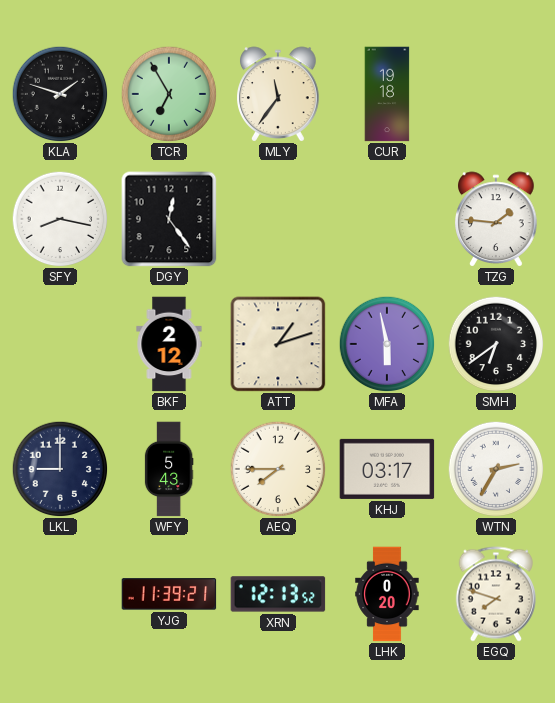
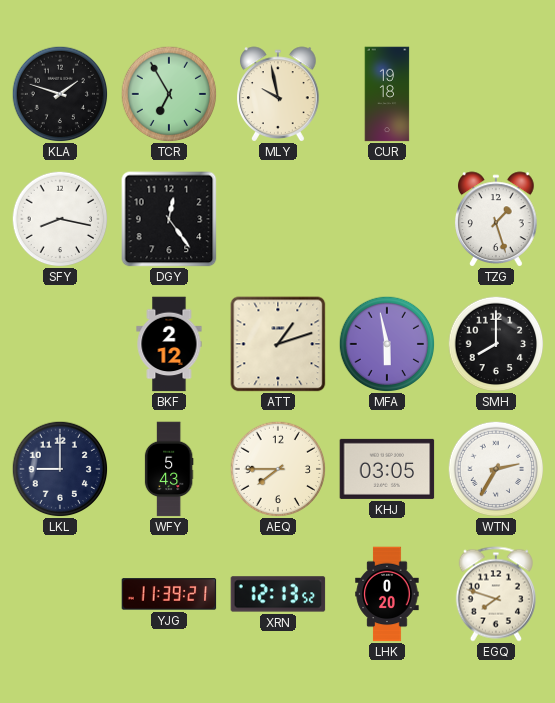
MLY: 11:36 -> 9:58 (279, 94)
TZG: 1:46 -> 1:27 (497, 219)
SMH: 6:39 -> 8:00 (496, 344)
KHJ: 03:17 -> 03:05 (387, 469)
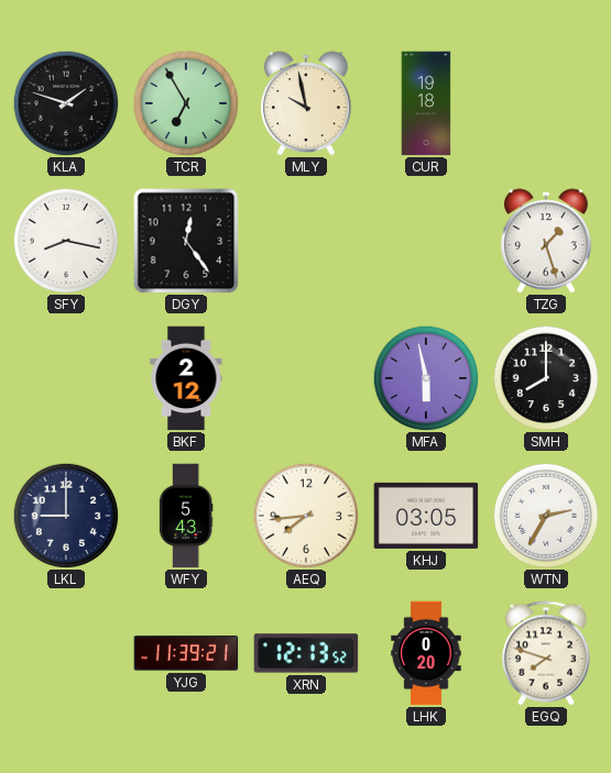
ATT: 1:12 -> none (278, 344)
AEQ: 7:45 -> 7:44 (306, 516)
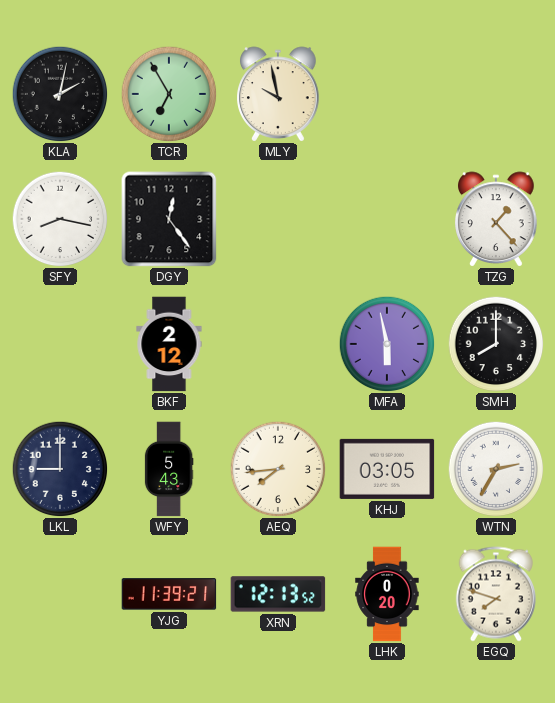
KLA: 1:48 -> 2:02 (60, 94)
CUR: 19:18 -> none (426, 103)
TZG: 1:27 -> 1:23 (497, 219)
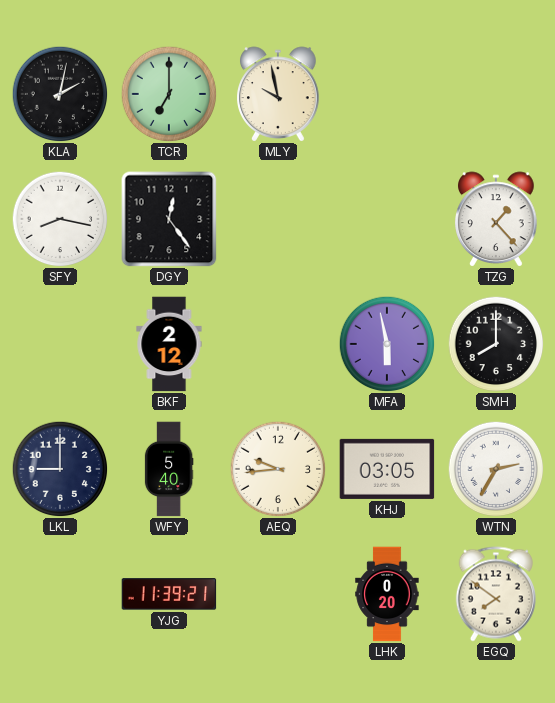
TCR: 6:55 -> 7:00 (169, 94)
WFY: 5:43 -> 5:40 (169, 469)
AEQ: 7:44 -> 9:44 (278, 469)
XRN: 12:13 -> none (278, 594)
EGQ: 7:48 -> 7:51 (496, 594)
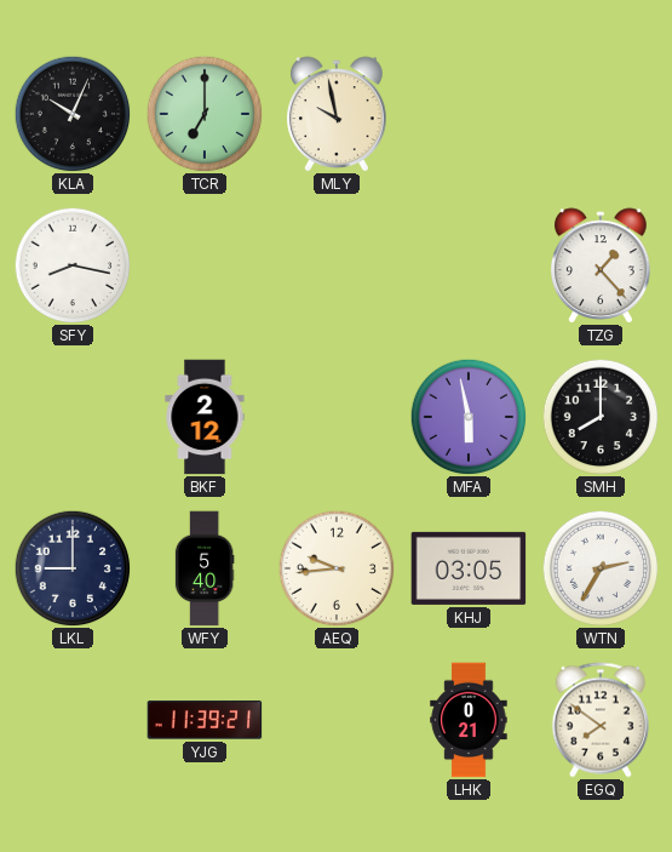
KLA: 2:02 -> 10:04 (73, 114)
DGY: 12:24 -> none (169, 219)
LHK: 0:20 -> 0:21 (469, 720)
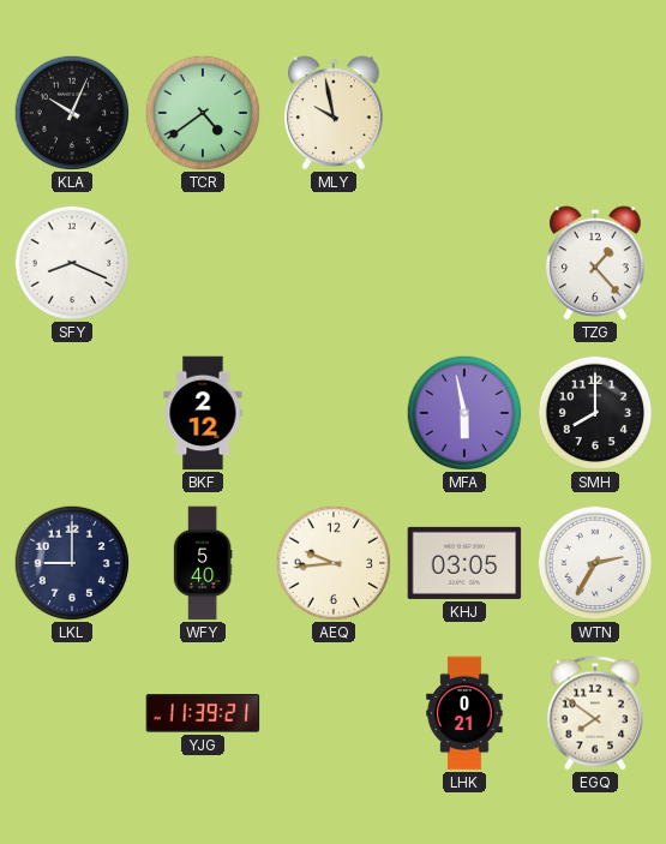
TCR: 7:00 -> 4:39 (203, 113)
SFY: 8:17 -> 8:19 (72, 263)
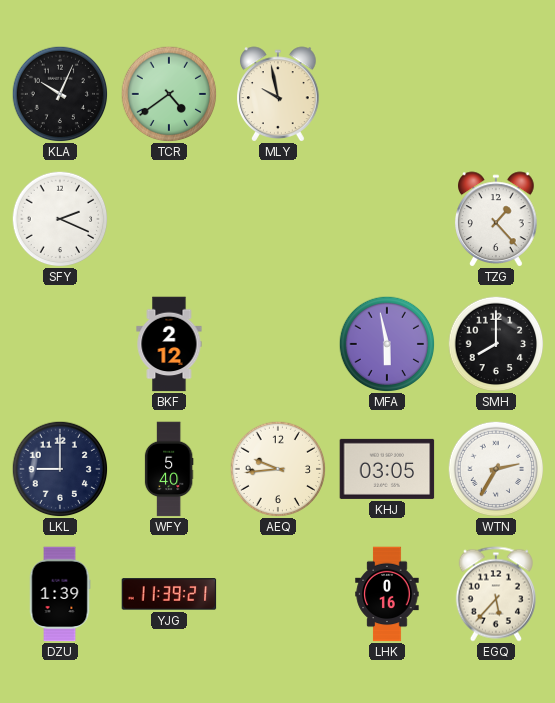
SFY: 8:19 -> 2:19 (60, 219)
DZU: none -> 1:39 (60, 594)
LHK: 0:21 -> 0:16 (387, 594)
EGQ: 7:51 -> 5:37 (496, 594)
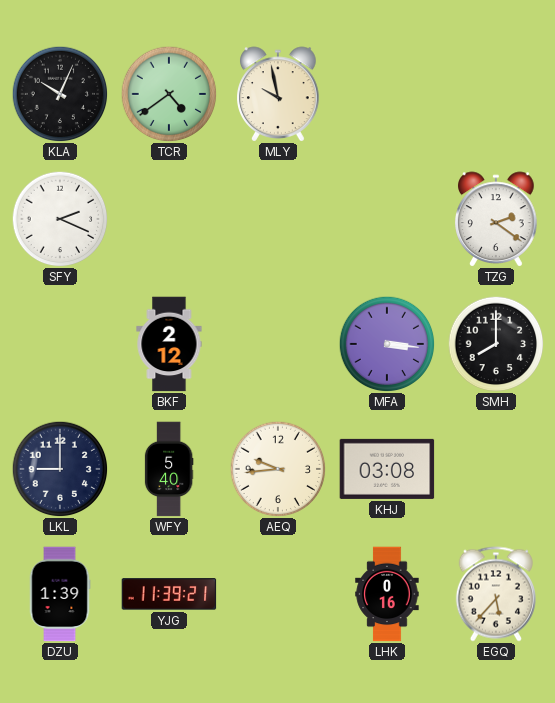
TZG: 1:23 -> 2:21 (497, 219)
MFA: 5:58 -> 3:16 (387, 344)
KHJ: 03:05 -> 03:08 (387, 469)
WTN: 2:35 -> none (496, 469)
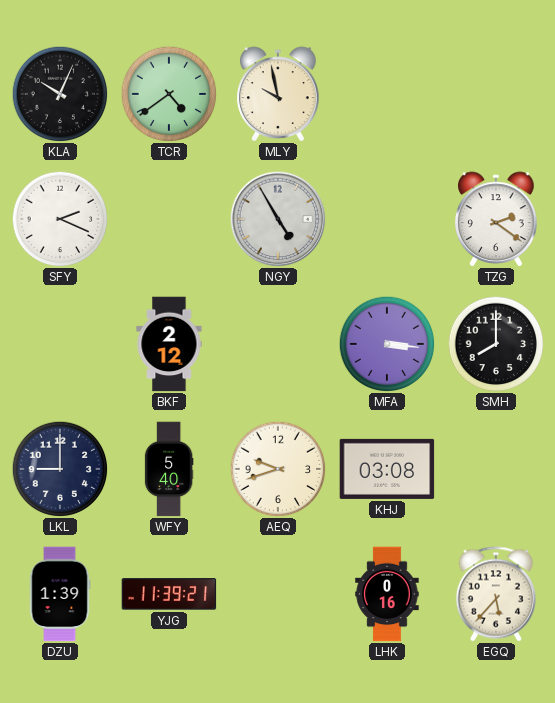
NGY: none -> 4:55 (278, 219)
AEQ: 9:44 -> 9:42 (278, 469)
